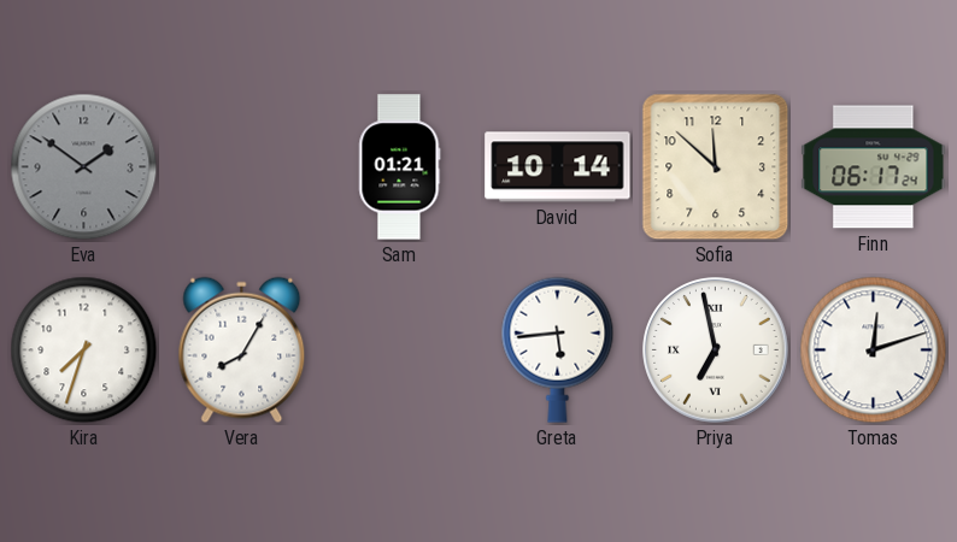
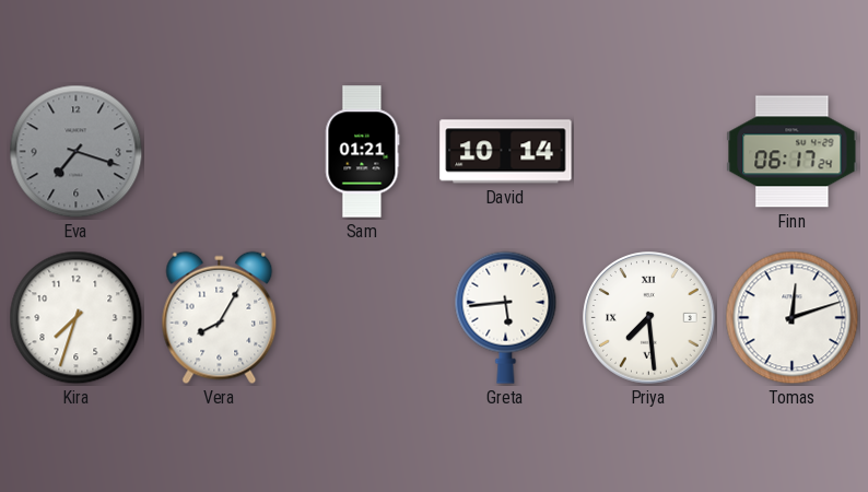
Eva: 1:51 -> 7:18 (77, 152)
Sofia: 11:52 -> none (716, 167)
Priya: 6:58 -> 7:29 (649, 318)
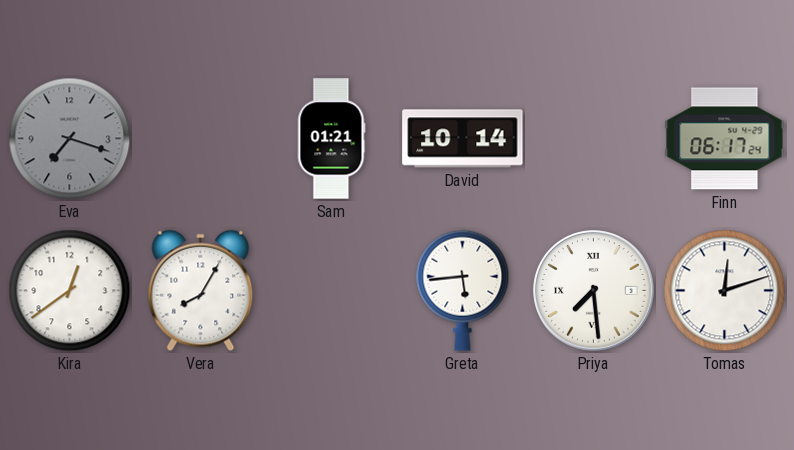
Kira: 7:33 -> 12:39 (70, 291)
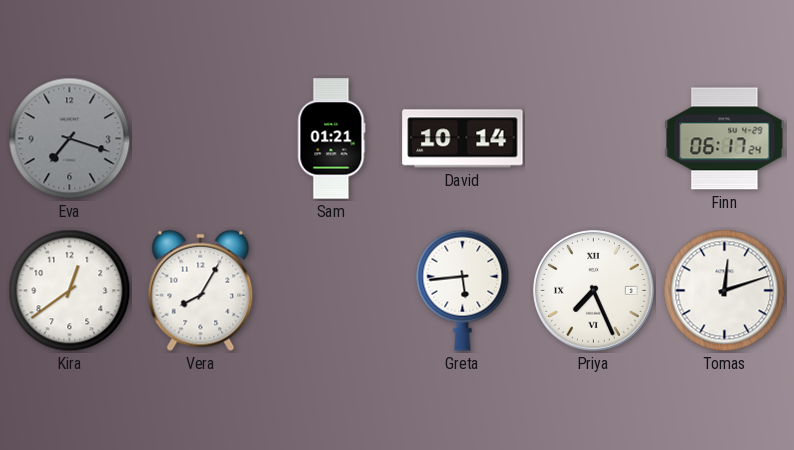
Priya: 7:29 -> 7:26 (594, 291)
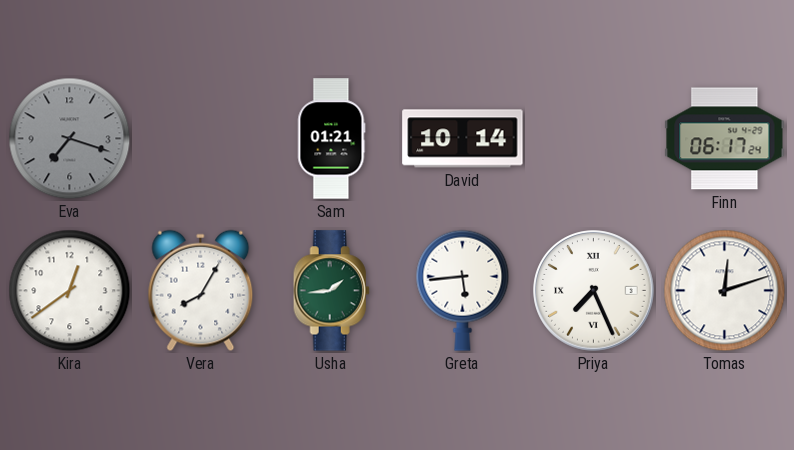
Usha: none -> 1:44 (331, 291)
